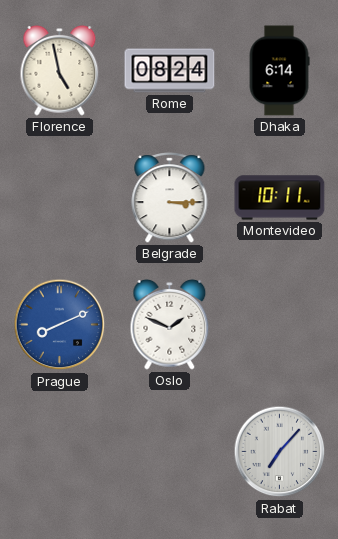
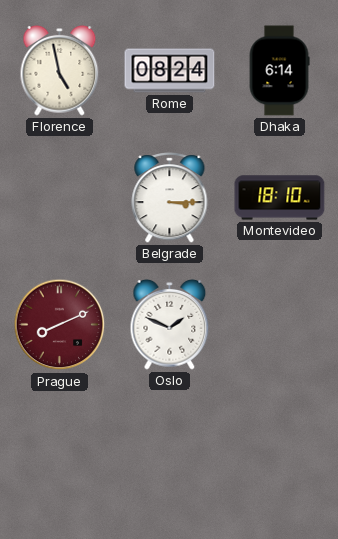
Montevideo: 10:11 -> 18:10 (280, 198)
Prague dial: blue -> burgundy (60, 325)
Rabat: 7:07 -> none (280, 452)
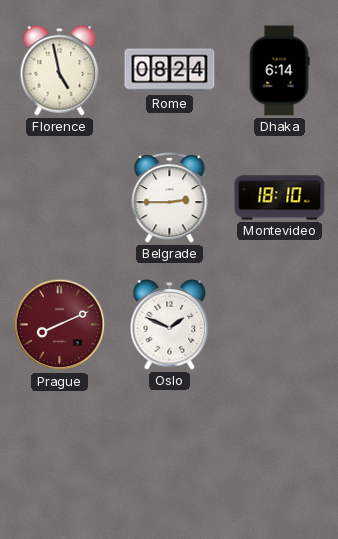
Belgrade: 3:15 -> 2:45 (170, 198)
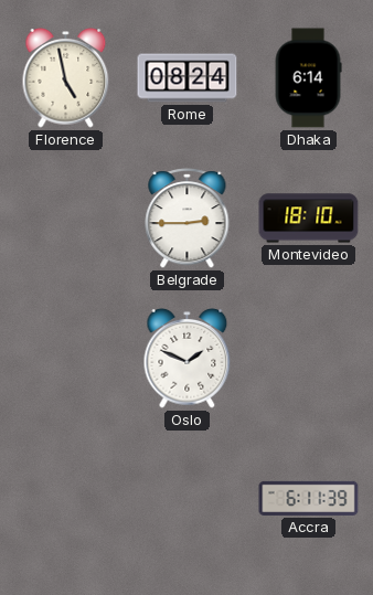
Prague: 8:11 -> none (60, 325)
Accra: none -> 6:11 (309, 498)
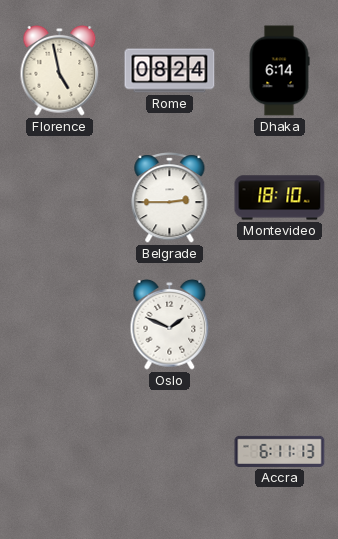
Accra: 6:11:39 -> 6:11:13 (280, 451)
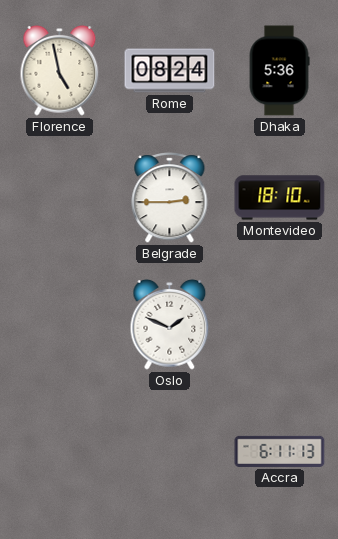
Dhaka: 6:14 -> 5:36 (279, 71)
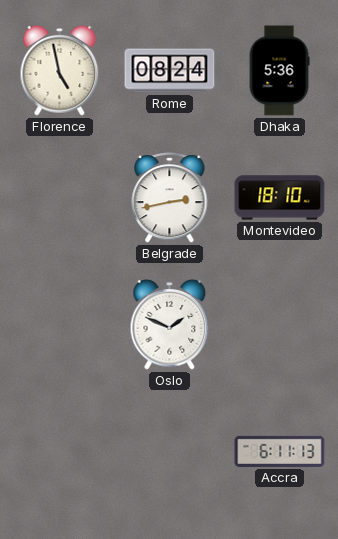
Belgrade: 2:45 -> 2:43 (170, 198)
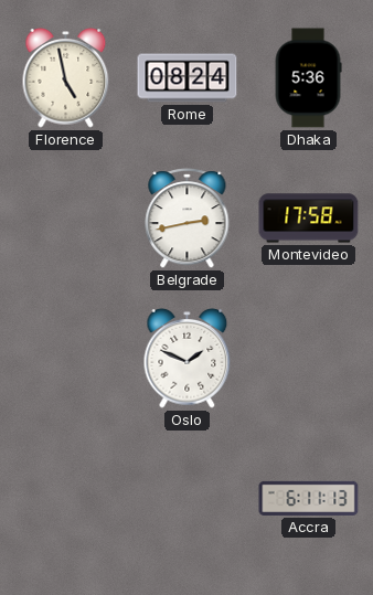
Montevideo: 18:10 -> 17:58 (309, 219)
